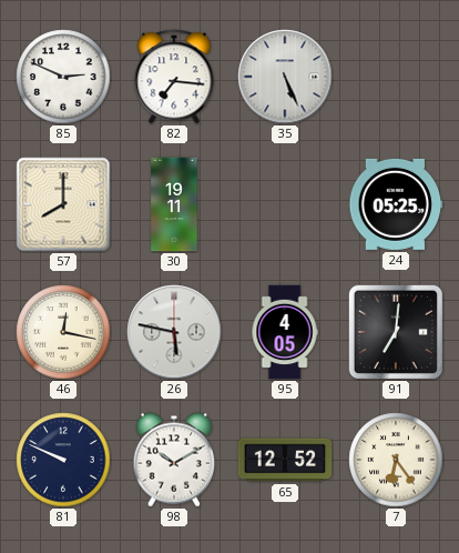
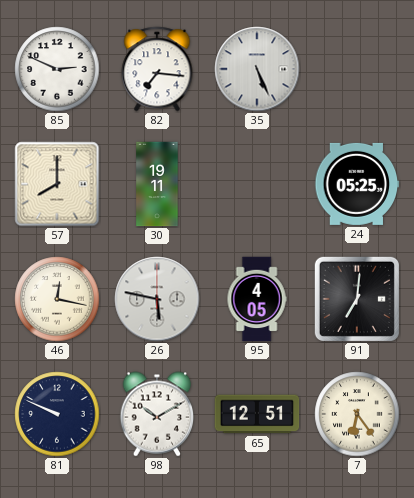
65: 12:52 -> 12:51 (257, 414)
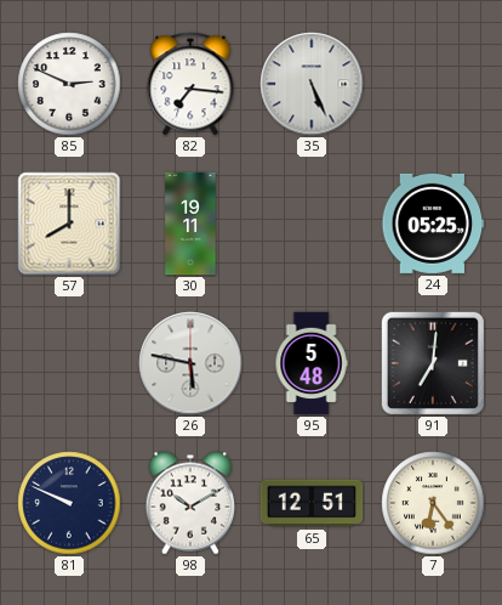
46: 12:17 -> none (57, 299)
95: 4:05 -> 5:48 (312, 363)
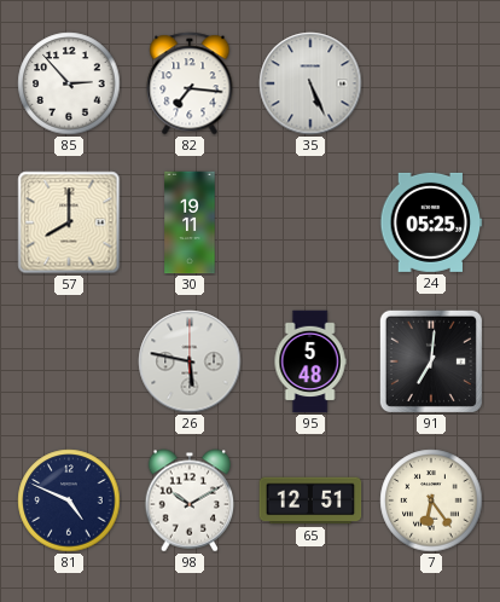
85: 2:49 -> 2:53 (69, 83)
81: 9:49 -> 4:49 (69, 500)
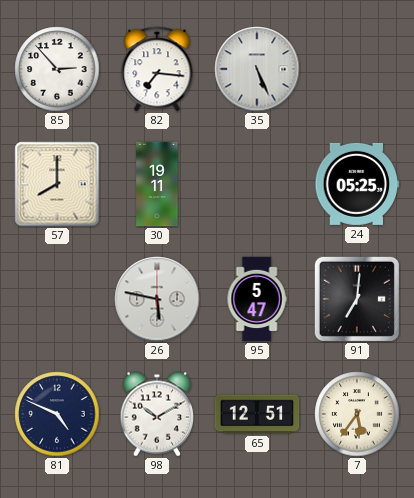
95: 5:48 -> 5:47 (257, 299)
7: 6:24 -> 5:36 (357, 414)
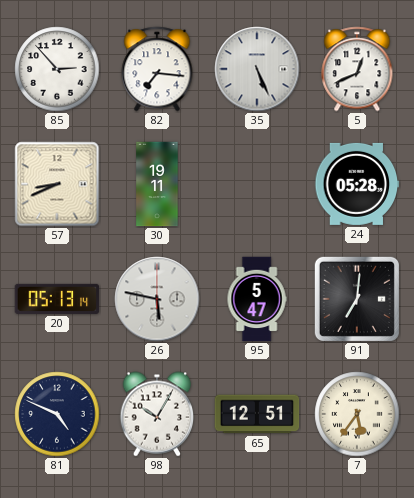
5: none -> 12:41 (357, 69)
57: 8:00 -> 8:41 (57, 184)
24: 05:25 -> 05:28 (357, 184)
20: none -> 05:13 (57, 299)
98: 10:10 -> 10:05 (157, 414)
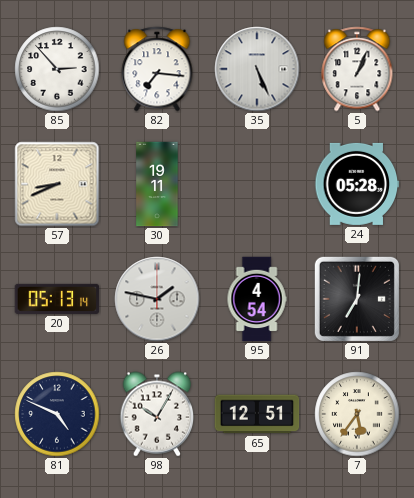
5: 12:41 -> 1:04 (357, 69)
26: 5:47 -> 1:47 (157, 299)
95: 5:47 -> 4:54 (257, 299)
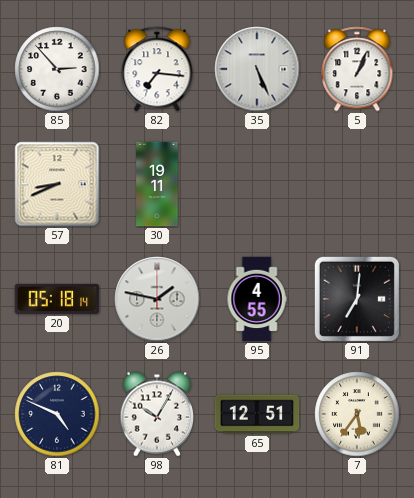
24: 05:28 -> none (357, 184)
20: 05:13 -> 05:18 (57, 299)
95: 4:54 -> 4:55 (257, 299)
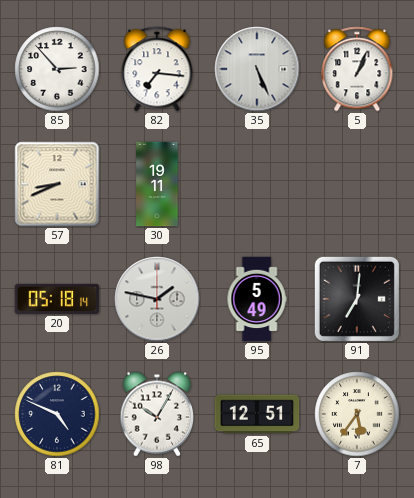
95: 4:55 -> 5:49 (257, 299)
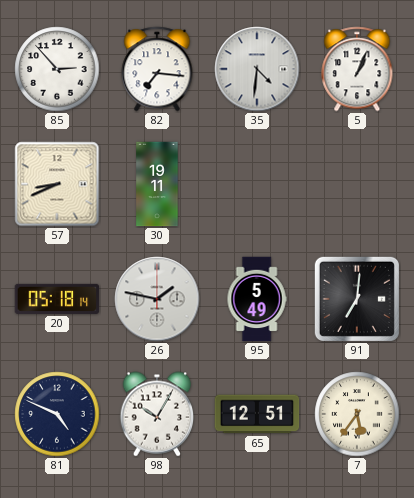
35: 5:26 -> 4:31 (257, 69)
